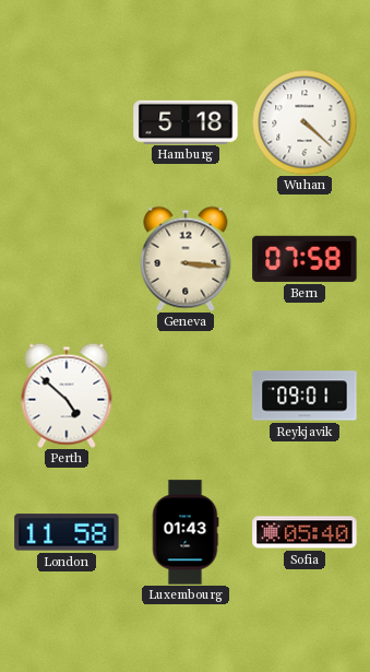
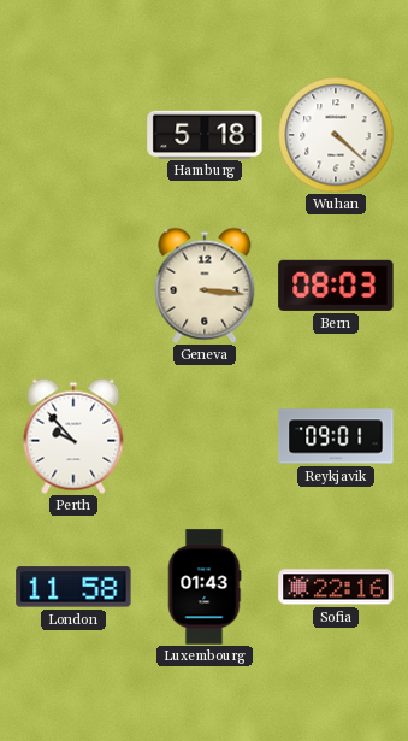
Bern: 07:58 -> 08:03 (336, 286)
Perth: 4:52 -> 9:53 (73, 436)
Sofia: 05:40 -> 22:16 (336, 587)
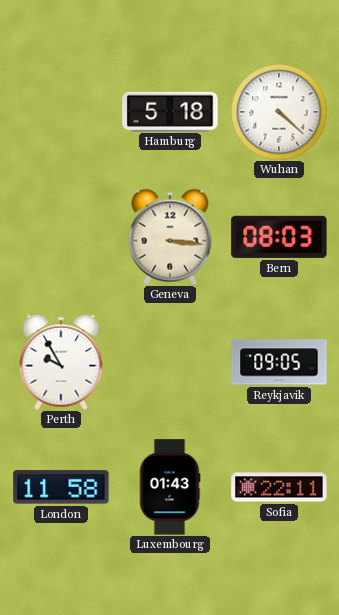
Perth: 9:53 -> 9:55 (61, 362)
Reykjavik: 09:01 -> 09:05 (279, 362)
Sofia: 22:16 -> 22:11 (279, 487)
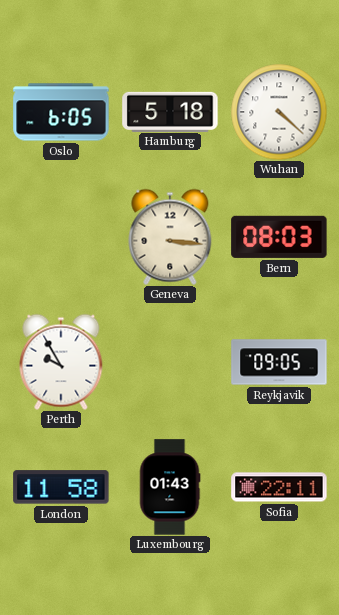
Oslo: none -> 6:05 (61, 112)
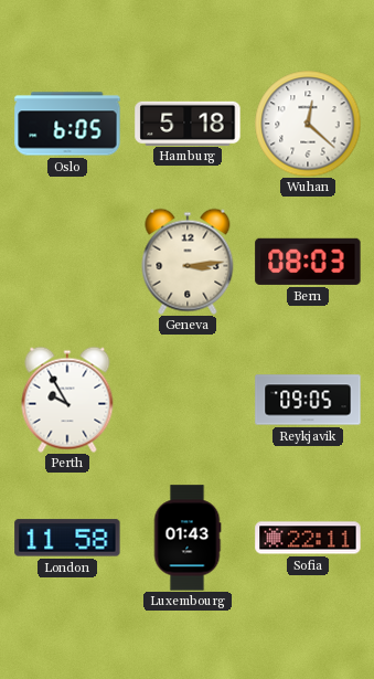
Wuhan: 4:22 -> 12:22 (308, 124)
Geneva: 3:16 -> 3:14 (188, 262)
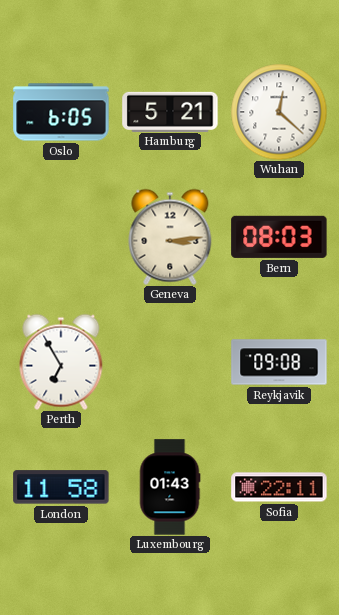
Hamburg: 5:18 -> 5:21 (170, 111)
Perth: 9:55 -> 6:55 (61, 362)
Reykjavik: 09:05 -> 09:08 (279, 362)
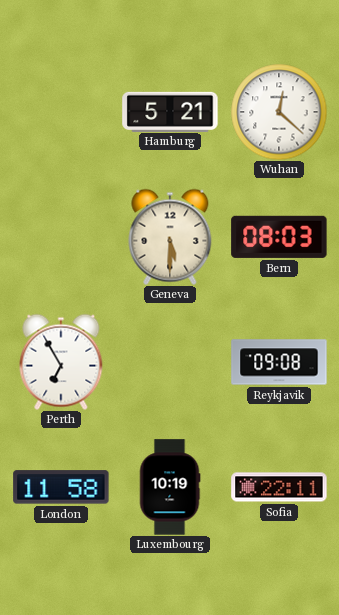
Oslo: 6:05 -> none (61, 112)
Geneva: 3:14 -> 5:30 (170, 237)
Luxembourg: 01:43 -> 10:19 (170, 487)
